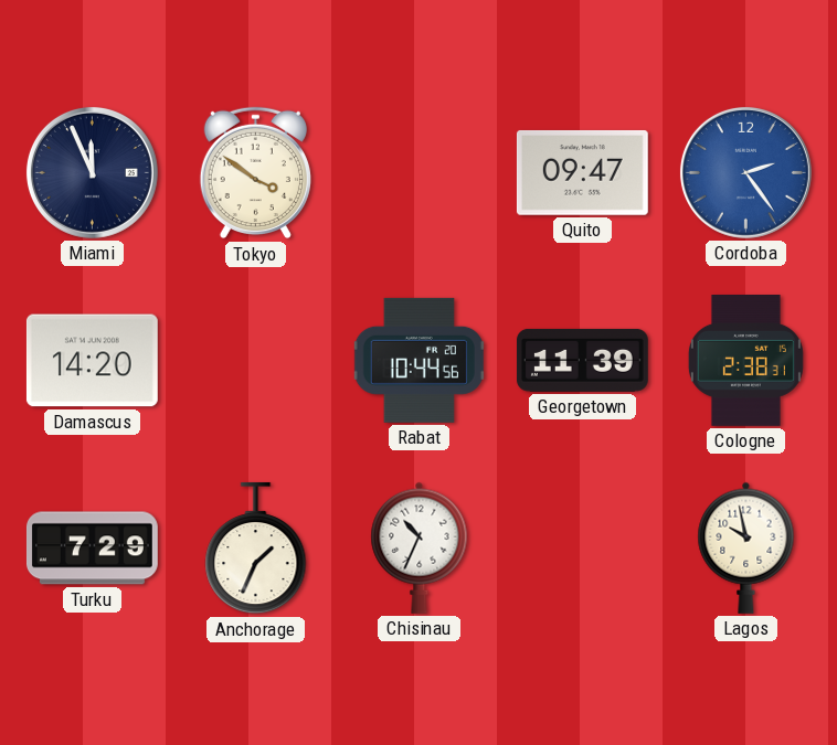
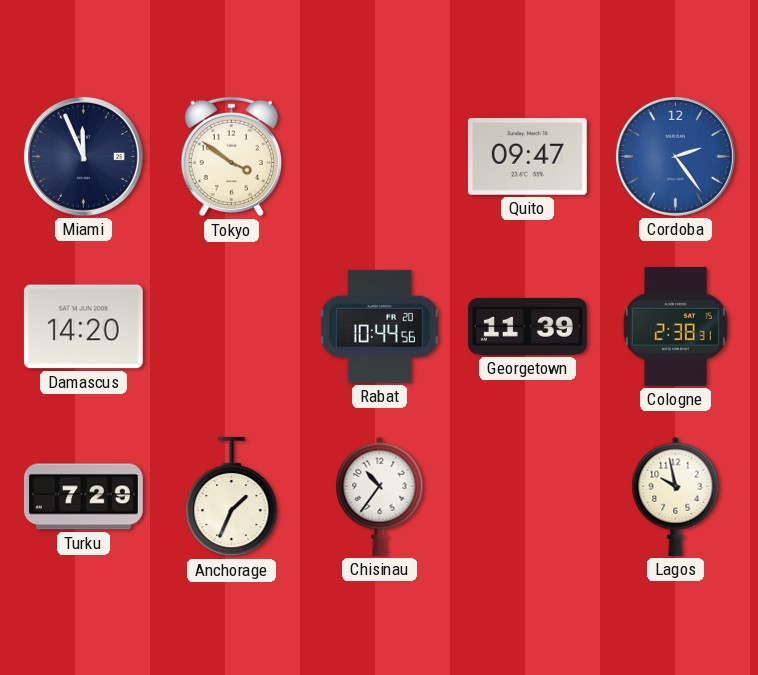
Chisinau: 10:34 -> 10:36 (380, 496)
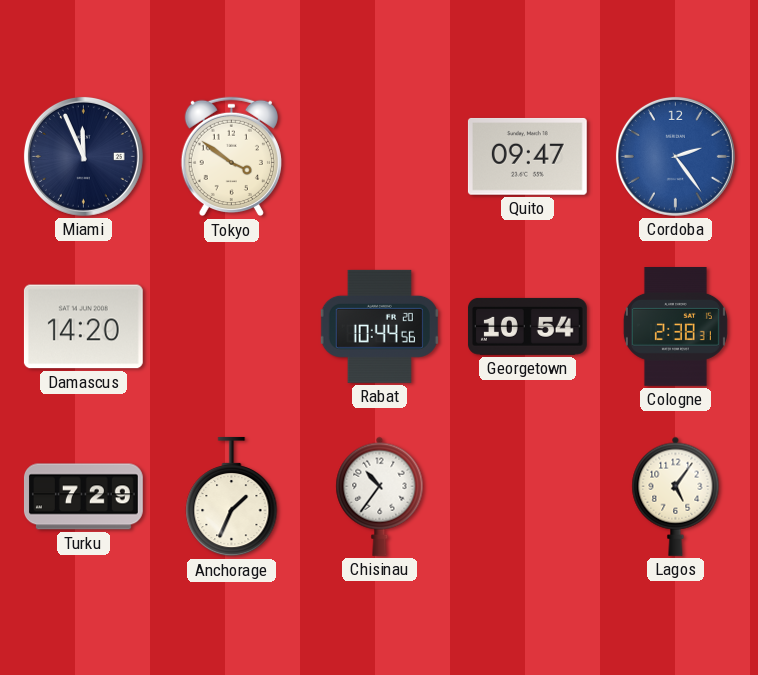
Georgetown: 11:39 -> 10:54 (527, 326)
Lagos: 9:58 -> 5:06 (676, 496)
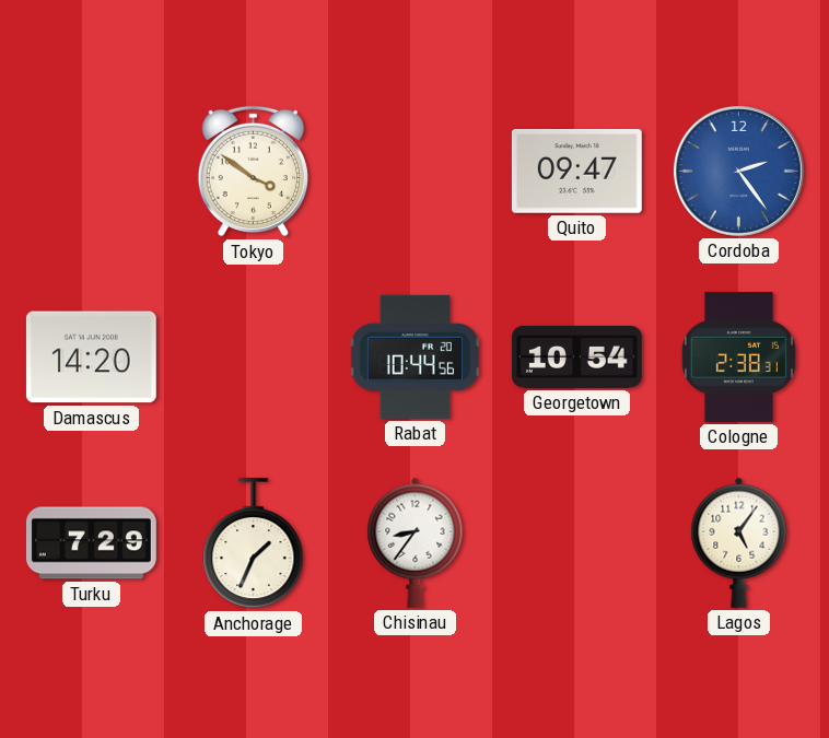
Miami: 11:56 -> none (83, 156)
Chisinau: 10:36 -> 8:36 (416, 542)
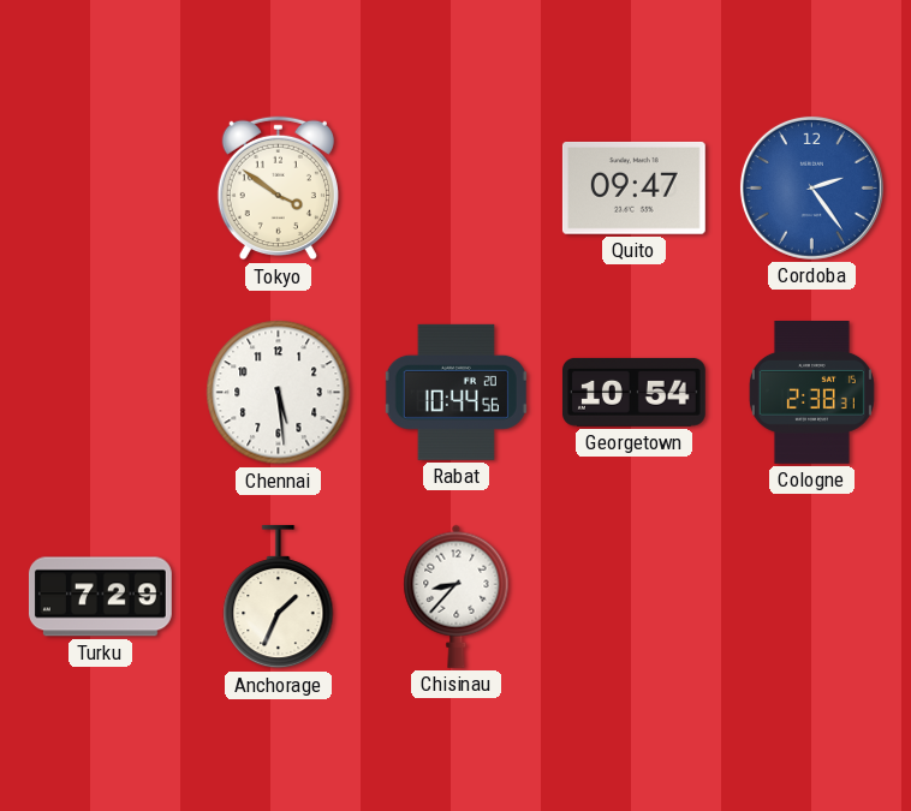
Damascus: 14:20 -> none (91, 358)
Chennai: none -> 5:29 (279, 393)
Chisinau: 8:36 -> 8:37 (457, 596)
Lagos: 5:06 -> none (739, 542)
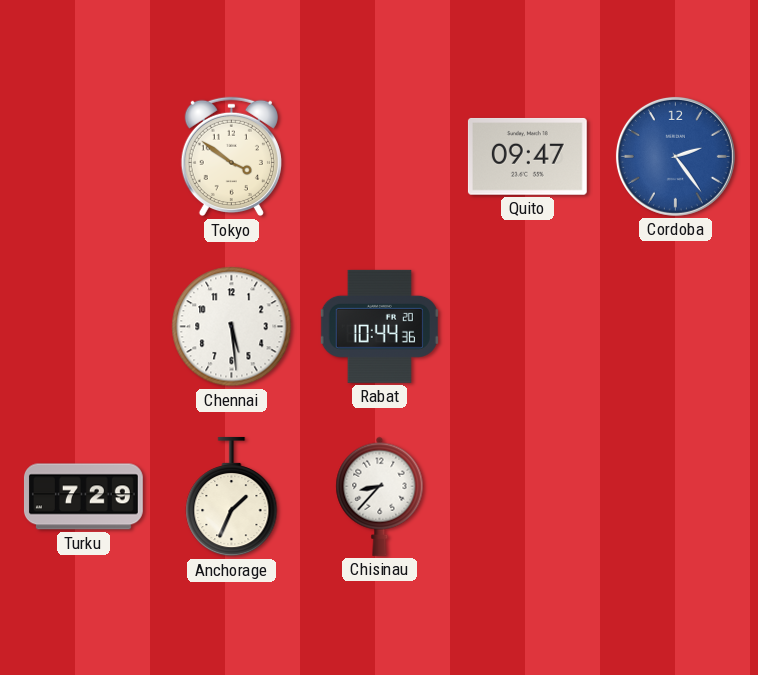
Rabat: 10:44:56 -> 10:44:36 (379, 326)
Georgetown: 10:54 -> none (633, 392)
Cologne: 2:38 -> none (811, 393)
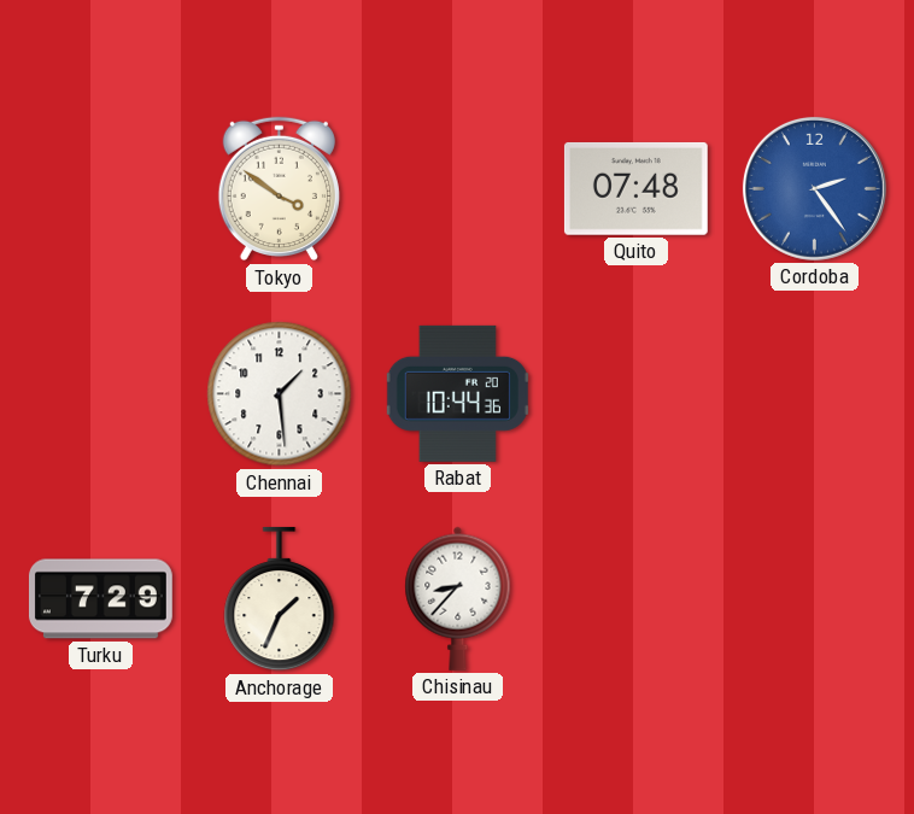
Quito: 09:47 -> 07:48 (635, 188)
Chennai: 5:29 -> 1:29 (280, 394)
